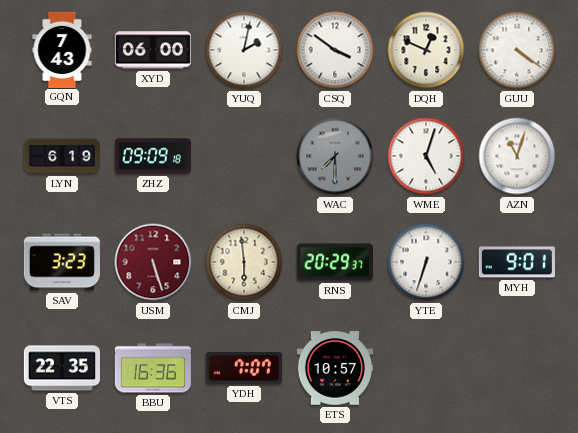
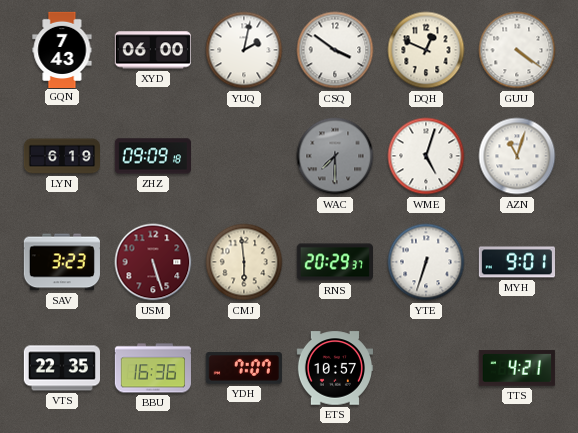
TTS: none -> 4:21 (517, 368)
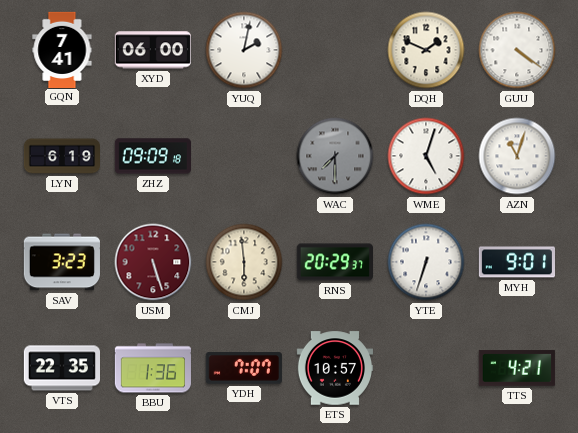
GQN: 7:43 -> 7:41 (62, 49)
CSQ: 3:51 -> none (335, 50)
DQH: 12:49 -> 1:49 (426, 50)
BBU: 16:36 -> 1:36 (153, 368)
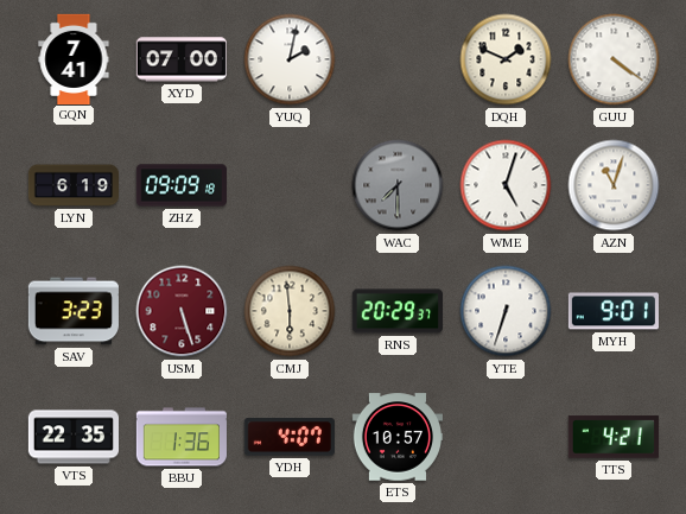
XYD: 06:00 -> 07:00 (182, 59)
YDH: 7:07 -> 4:07 (290, 437)
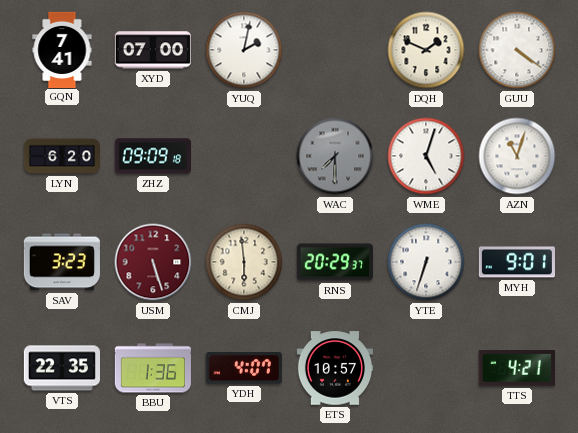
LYN: 6:19 -> 6:20 (61, 156)
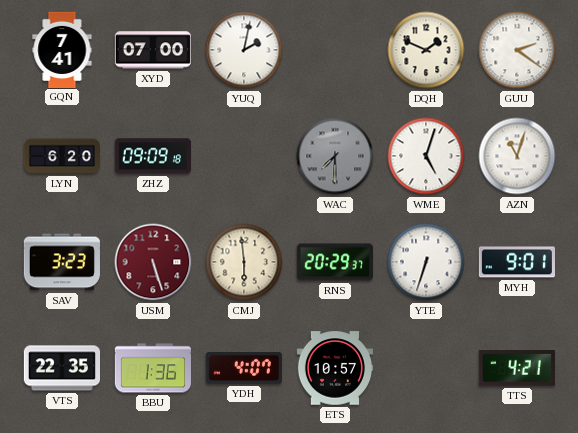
GUU: 4:21 -> 2:21 (517, 50)
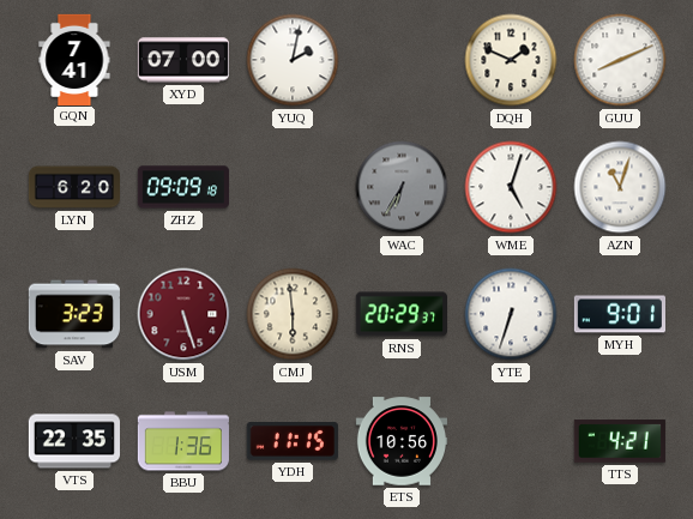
GUU: 2:21 -> 8:11 (620, 60)
WAC: 7:30 -> 6:35 (402, 187)
YDH: 4:07 -> 11:15 (293, 441)
ETS: 10:57 -> 10:56 (400, 441)
